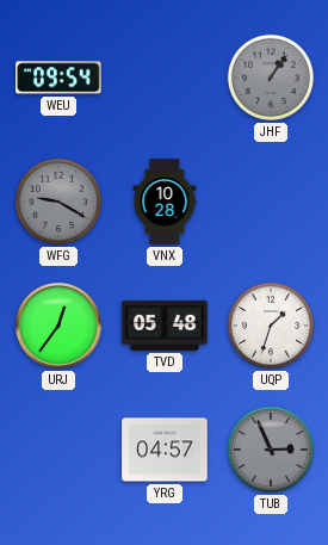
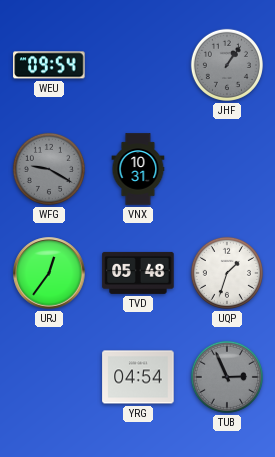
VNX: 10:28 -> 10:31 (138, 169)
YRG: 04:57 -> 04:54 (138, 377)
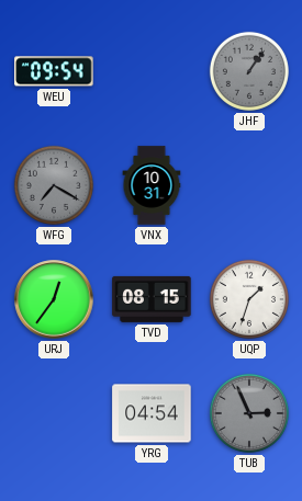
WFG: 9:20 -> 7:20 (54, 185)
TVD: 05:48 -> 08:15 (152, 299)
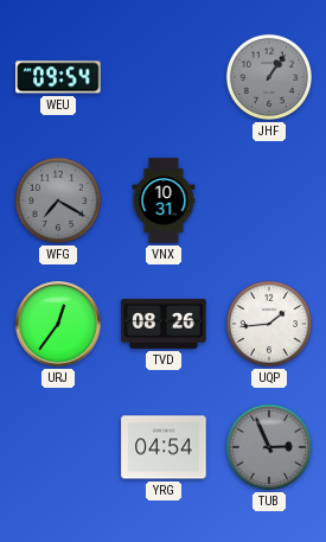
TVD: 08:15 -> 08:26 (164, 324)
UQP: 1:33 -> 1:44 (269, 324)
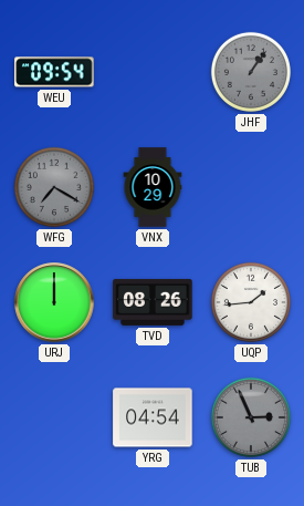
VNX: 10:31 -> 10:29 (153, 187)
URJ: 12:36 -> 12:00 (54, 302)
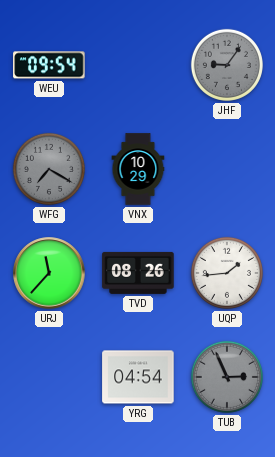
JHF: 1:06 -> 9:06 (227, 65)
URJ: 12:00 -> 11:37 (49, 273)
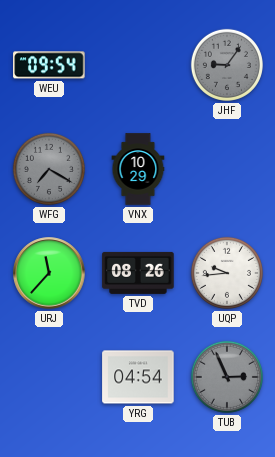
UQP: 1:44 -> 9:44 (227, 273)
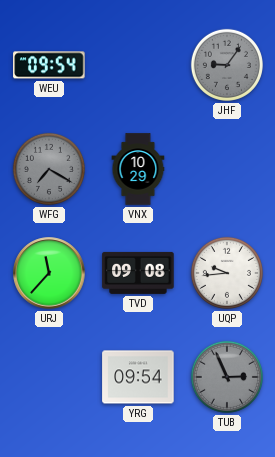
TVD: 08:26 -> 09:08 (138, 273)
YRG: 04:54 -> 09:54 (138, 377)
